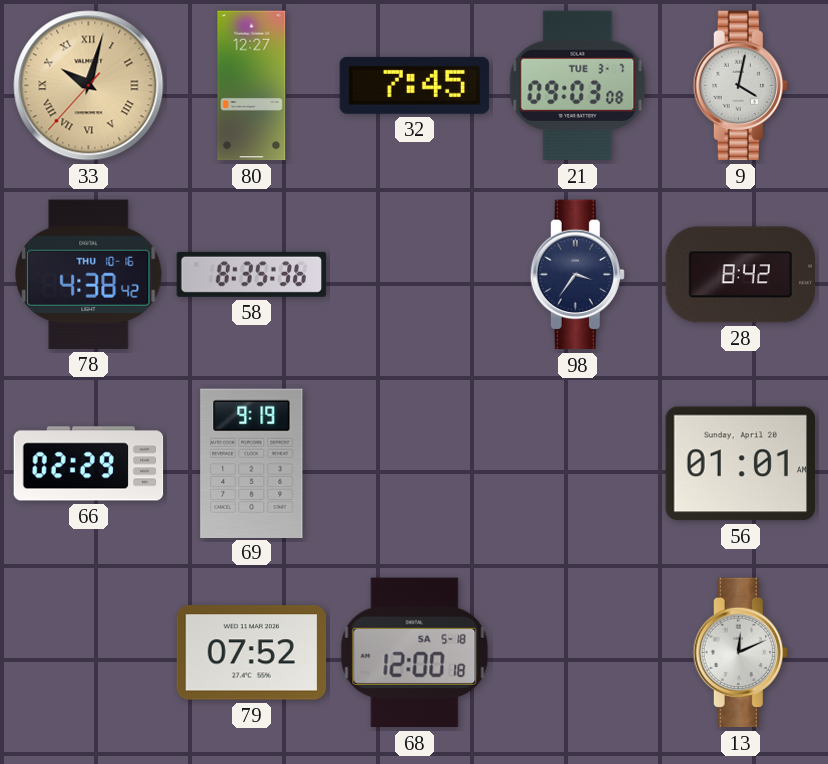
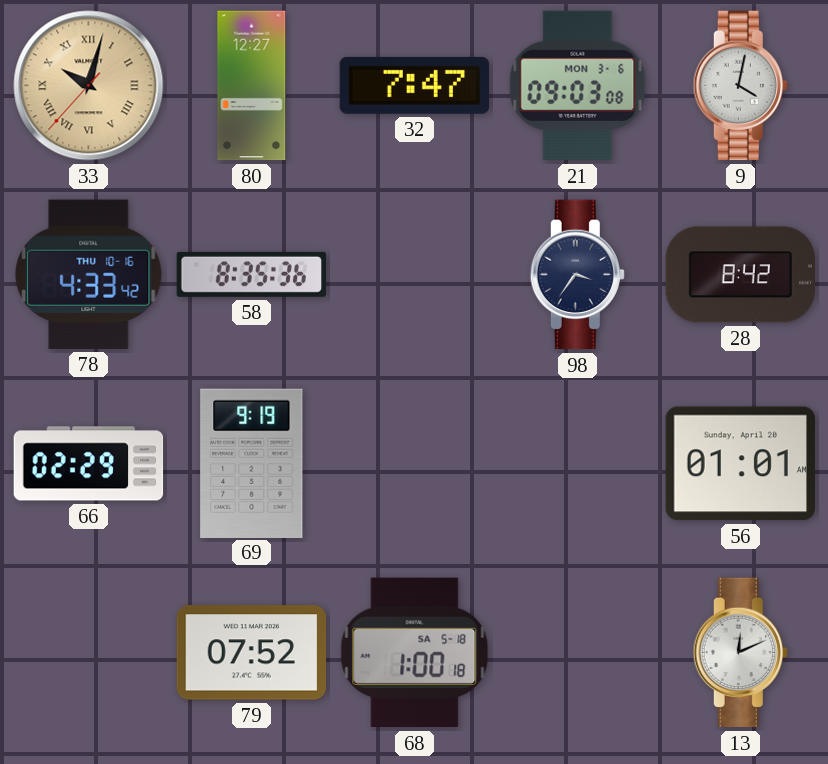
32: 7:45 -> 7:47 (415, 85)
21 date: TUE 3-7 -> MON 3-6 (578, 86)
78: 4:38 -> 4:33 (89, 274)
68: 12:00 -> 1:00 (415, 653)
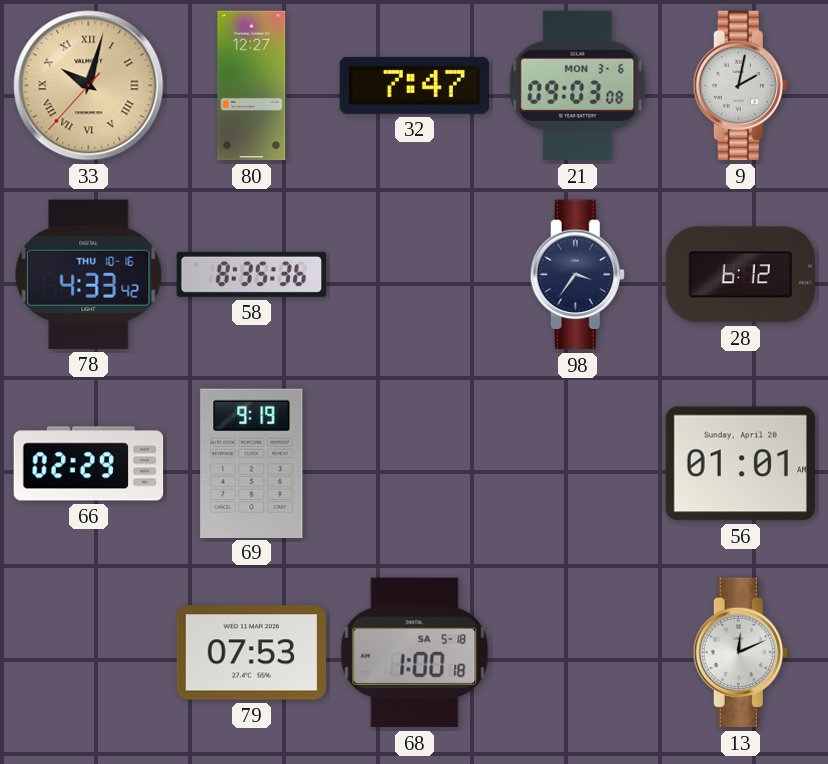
9: 4:02 -> 2:02 (740, 86)
28: 8:42 -> 6:12 (741, 275)
79: 07:52 -> 07:53 (252, 653)
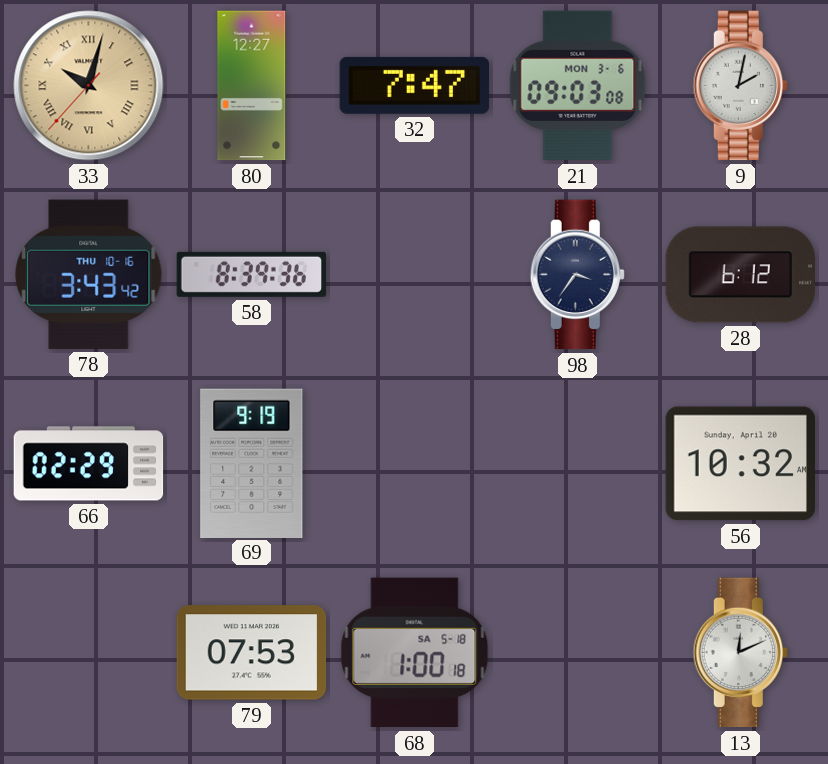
78: 4:33 -> 3:43 (89, 274)
58: 8:35 -> 8:39 (252, 274)
56: 01:01 -> 10:32 (740, 464)
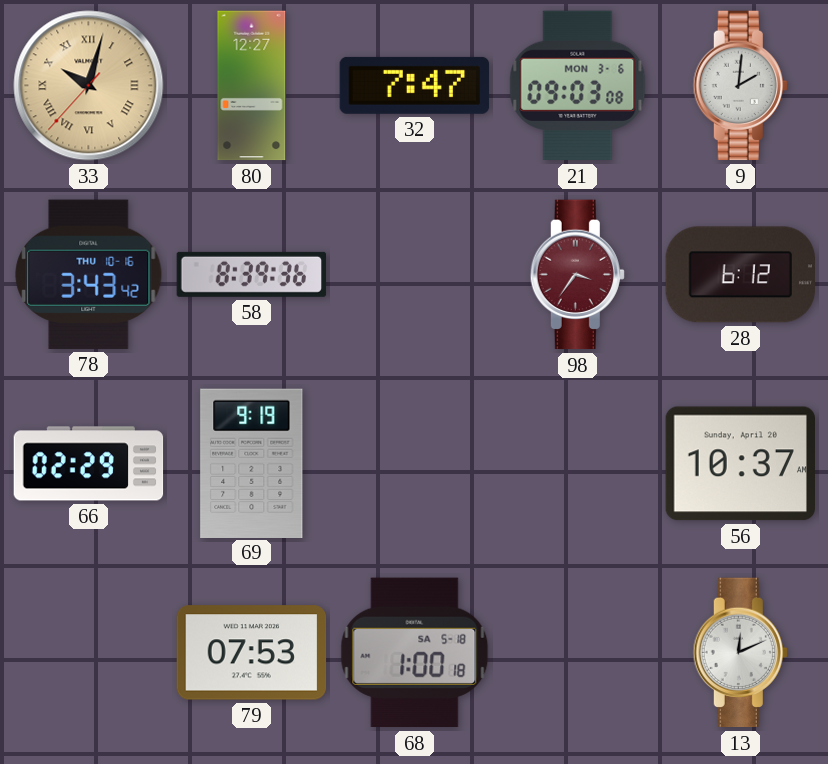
9: 2:02 -> 2:01 (740, 86)
98 dial: navy -> burgundy (577, 275)
56: 10:32 -> 10:37 (740, 464)
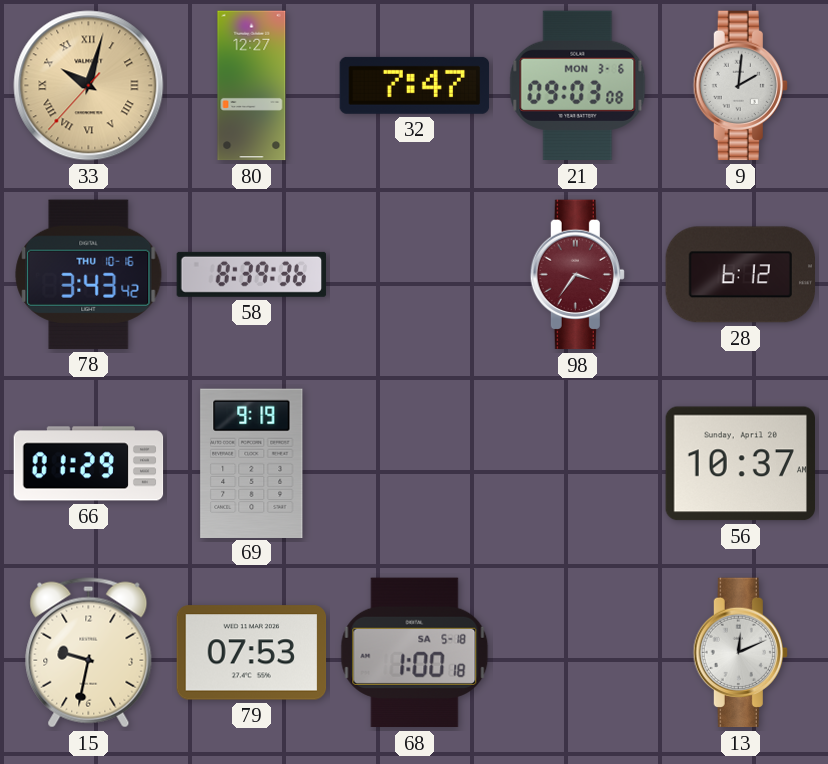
66: 02:29 -> 01:29 (89, 464)
15: none -> 9:32 (89, 653)
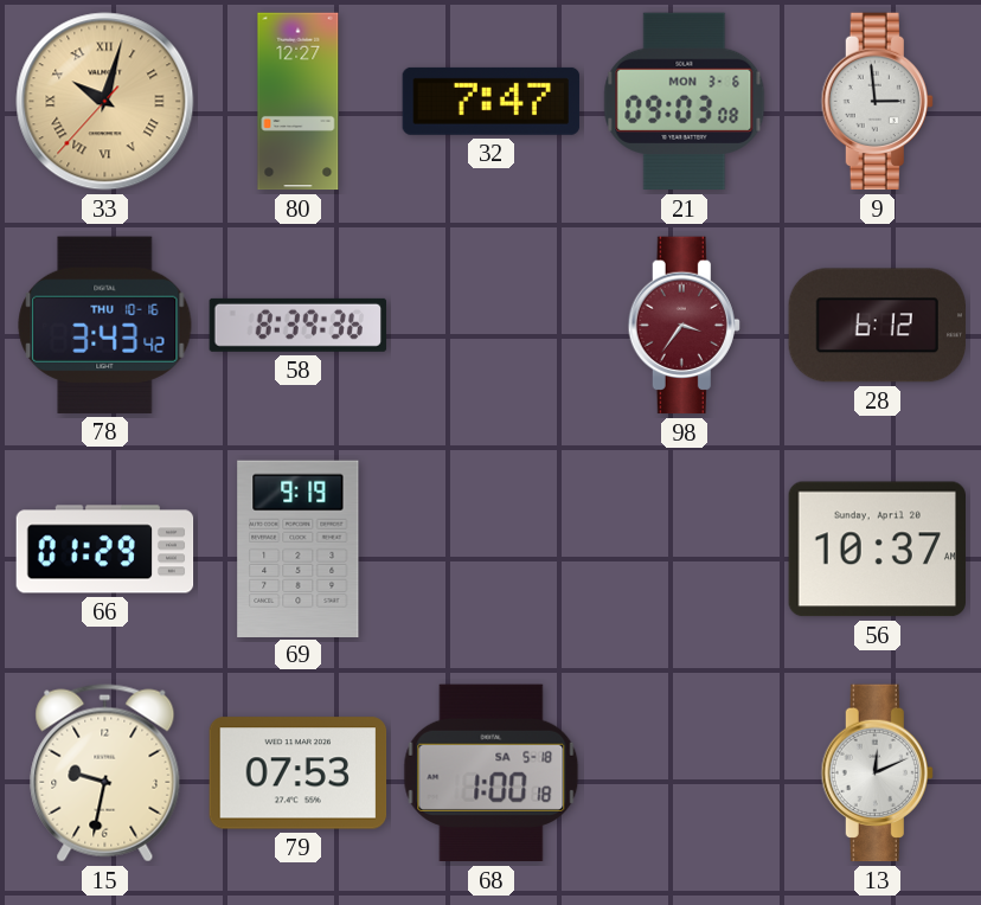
9: 2:01 -> 2:59 (877, 102)
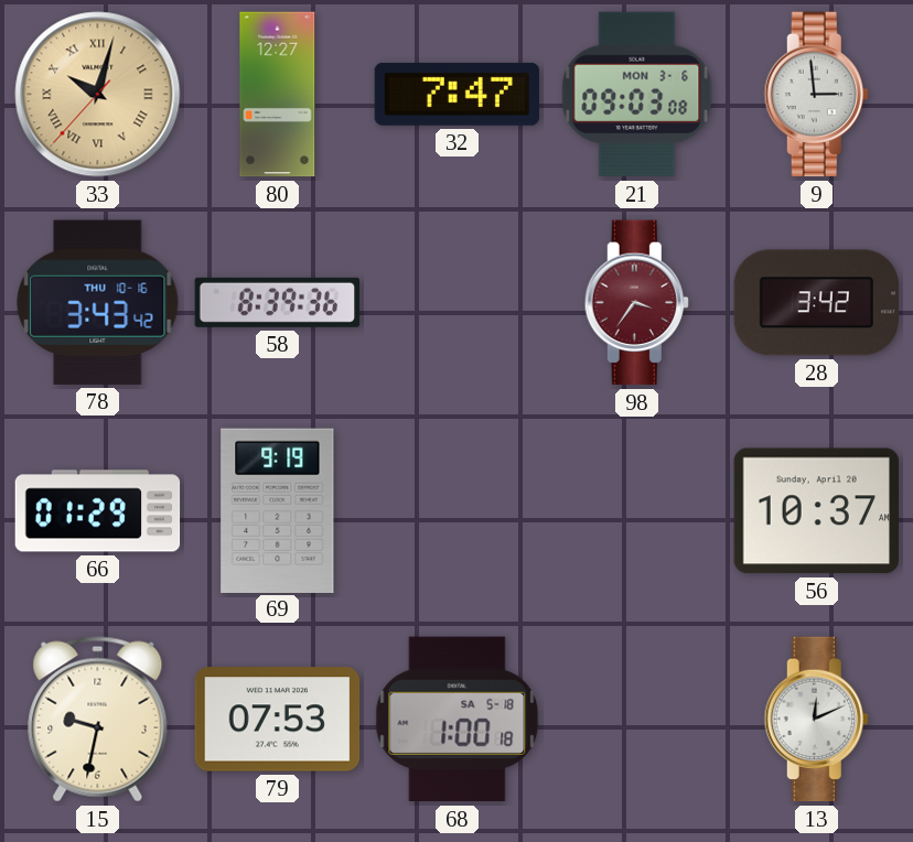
28: 6:12 -> 3:42 (817, 303)
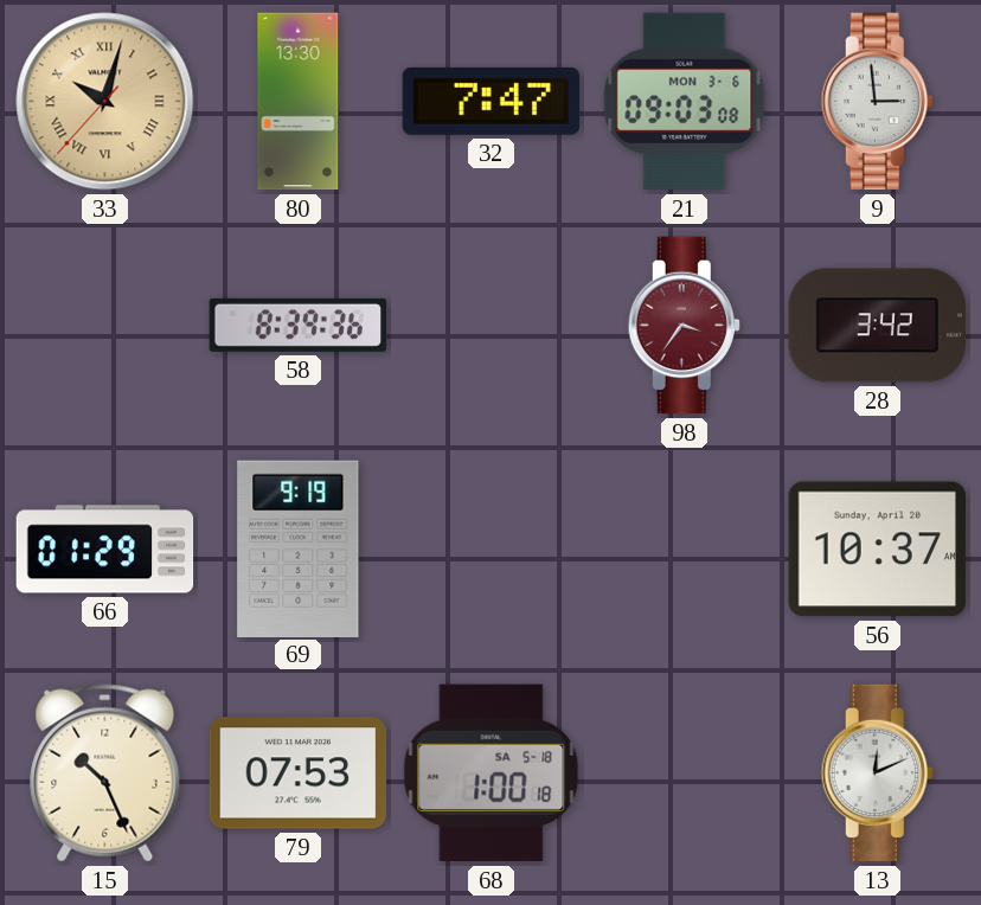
80: 12:27 -> 13:30 (299, 102)
78: 3:43 -> none (98, 302)
15: 9:32 -> 10:26 (105, 774)
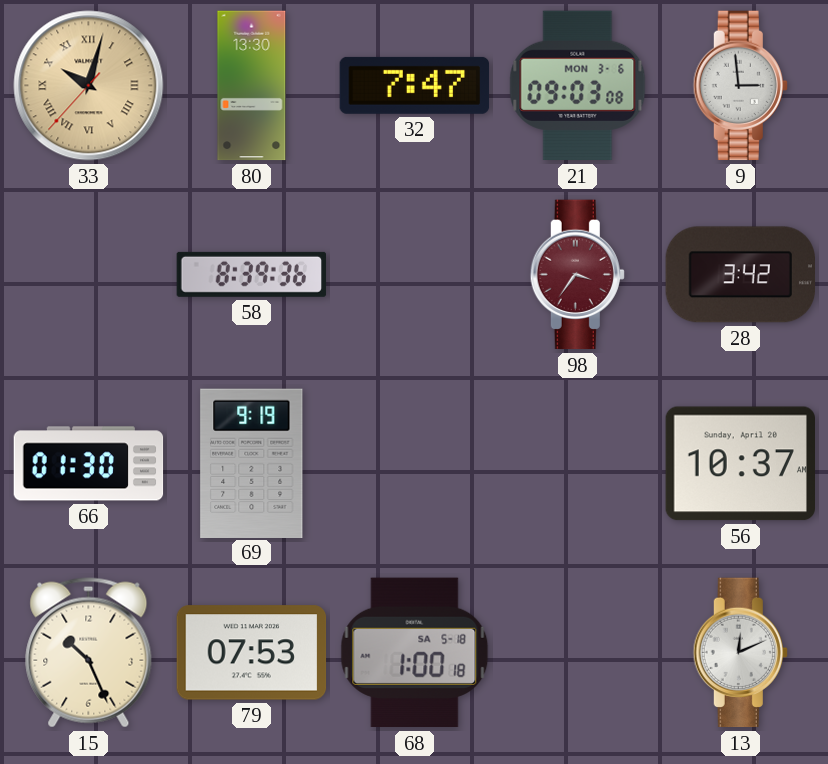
66: 01:29 -> 01:30 (89, 464)
